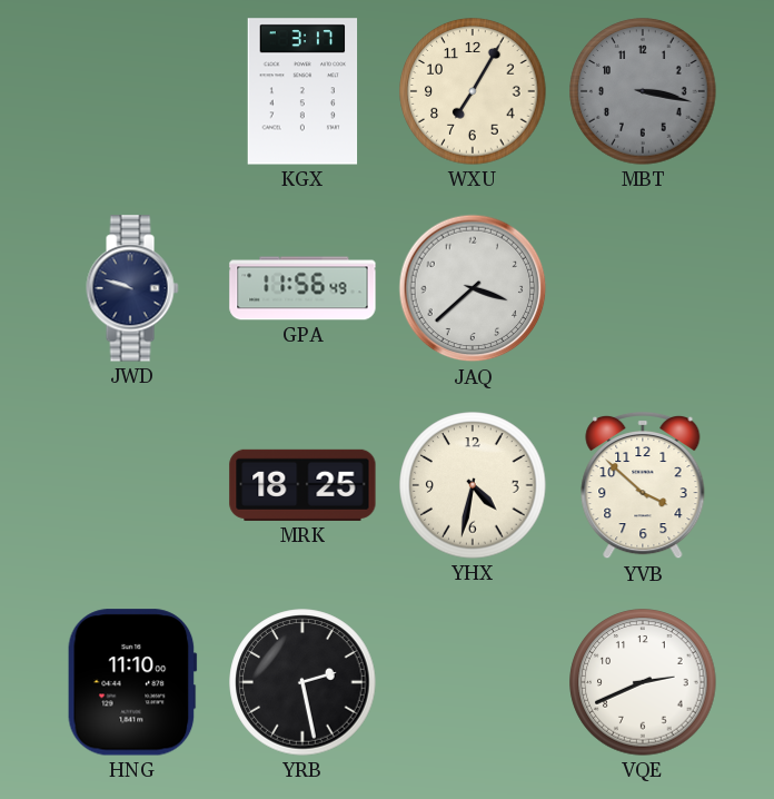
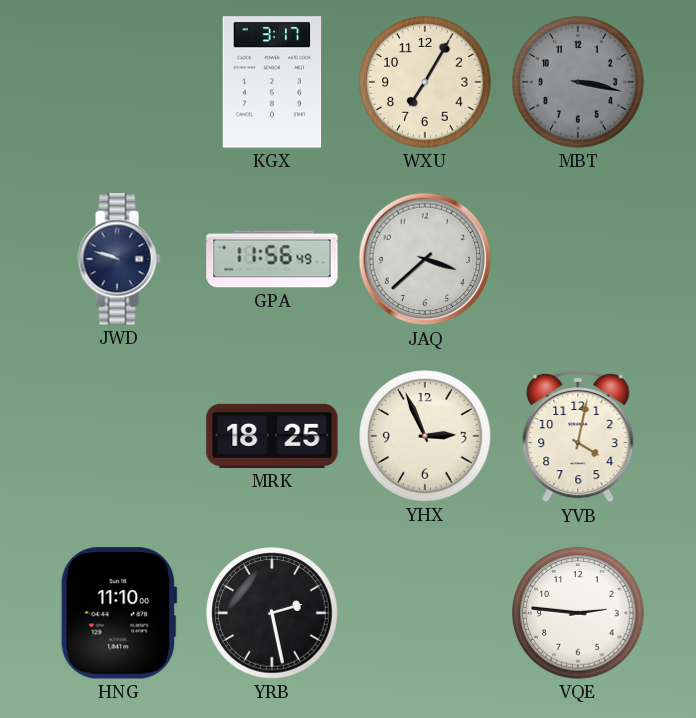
YHX: 4:32 -> 2:56 (425, 436)
YVB: 3:52 -> 4:02 (578, 436)
VQE: 2:41 -> 2:46 (578, 613)
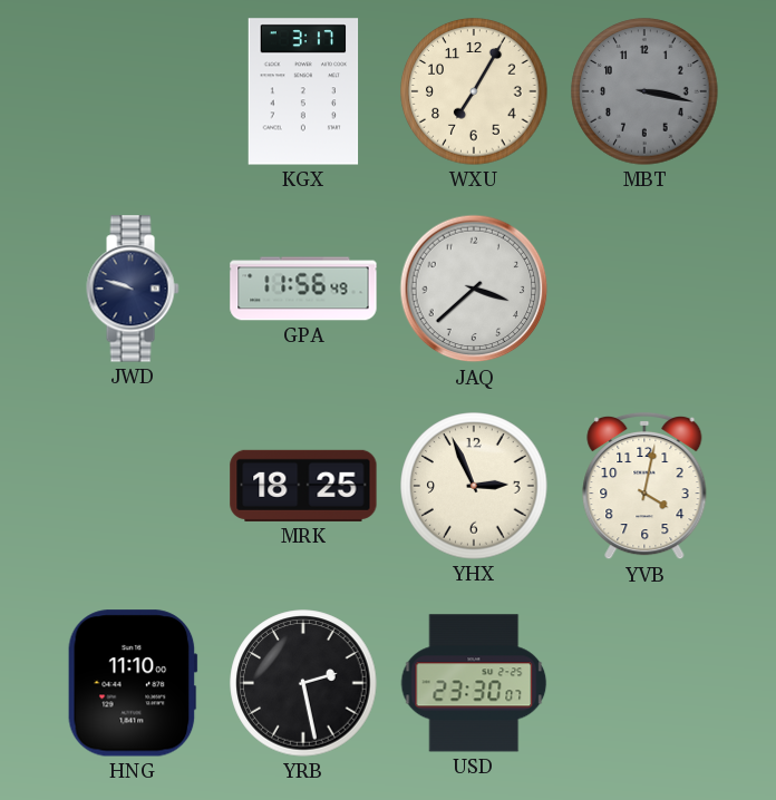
USD: none -> 23:30 (474, 683)
VQE: 2:46 -> none (578, 613)
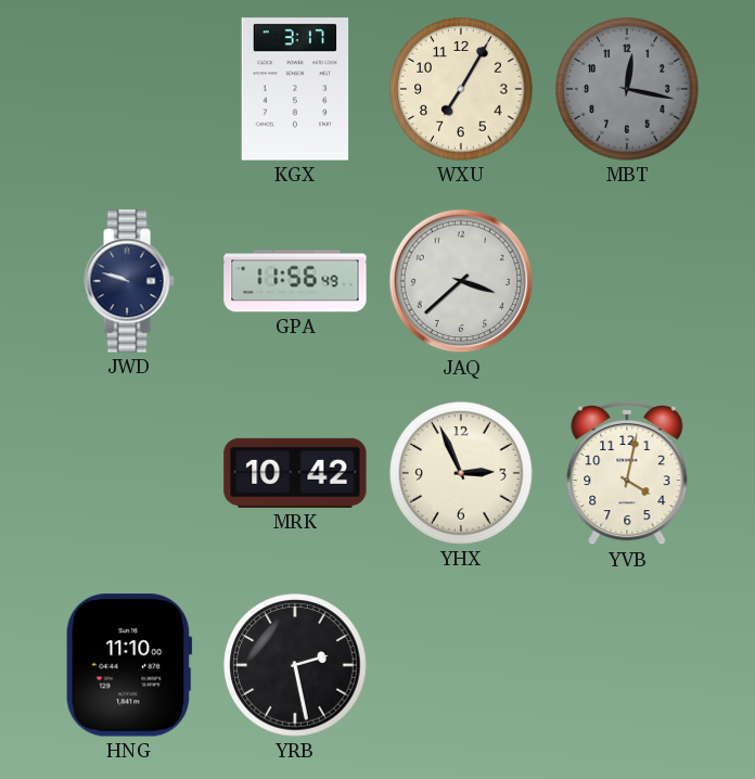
MBT: 3:17 -> 12:17 (627, 89)
MRK: 18:25 -> 10:42 (295, 473)
USD: 23:30 -> none (474, 683)
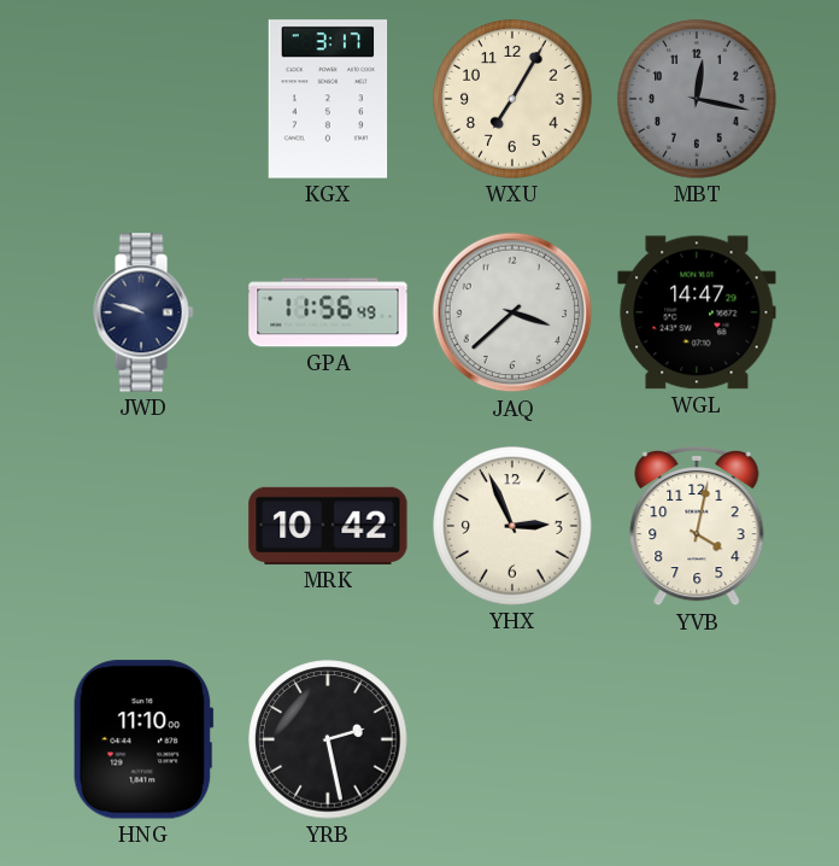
WGL: none -> 14:47 (697, 312)
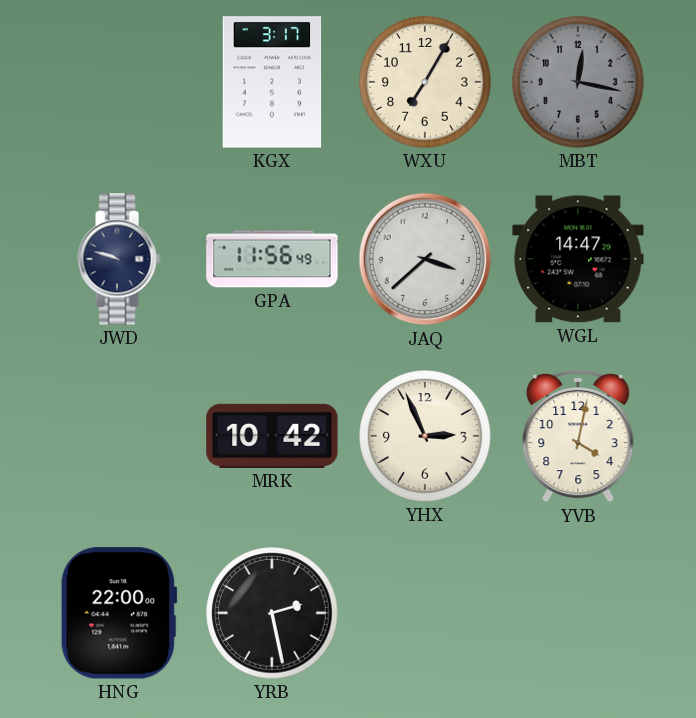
HNG: 11:10 -> 22:00 (119, 613)
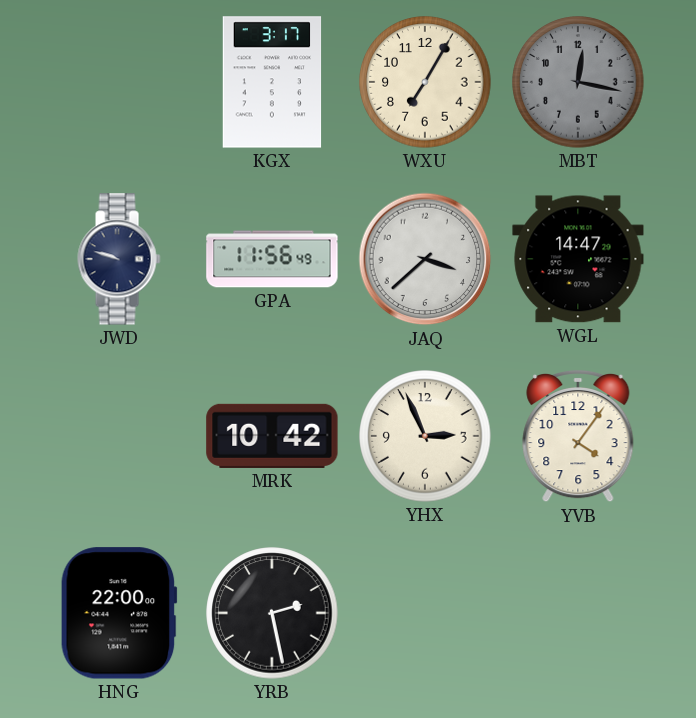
YVB: 4:02 -> 4:06 (578, 436)
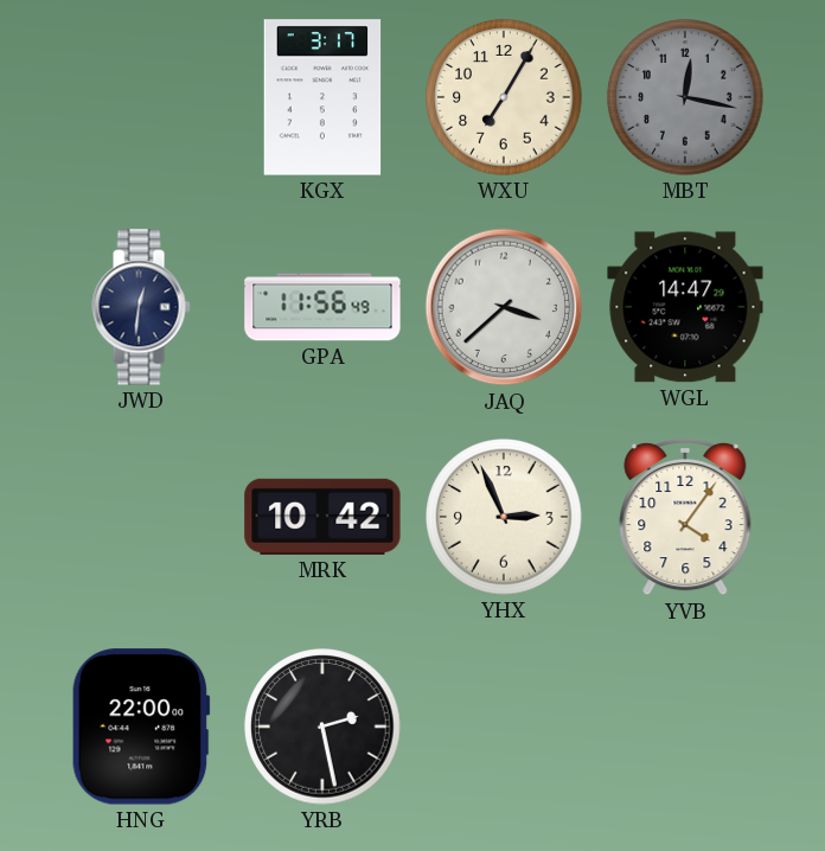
JWD: 9:48 -> 12:31 (141, 307)
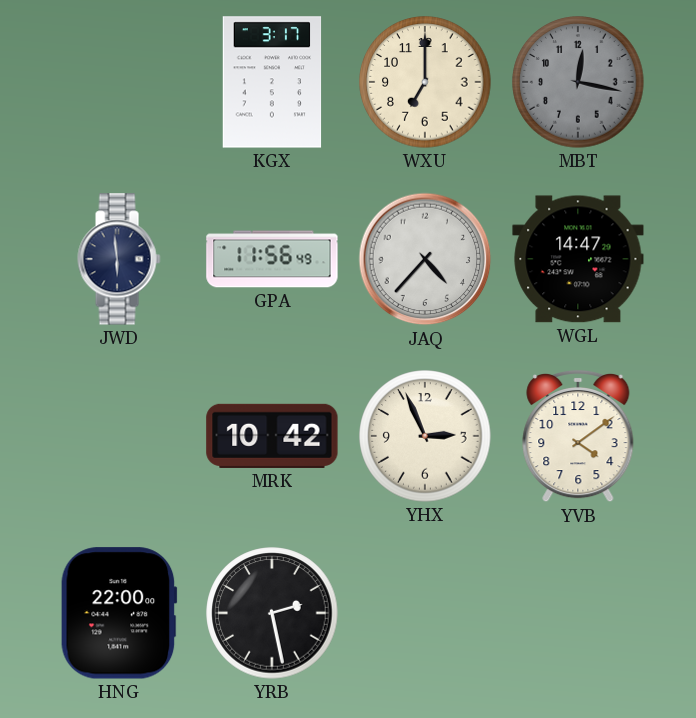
WXU: 7:05 -> 7:00 (425, 82)
JWD: 12:31 -> 5:59 (119, 259)
JAQ: 3:38 -> 4:37 (425, 259)
YVB: 4:06 -> 4:09 (578, 436)
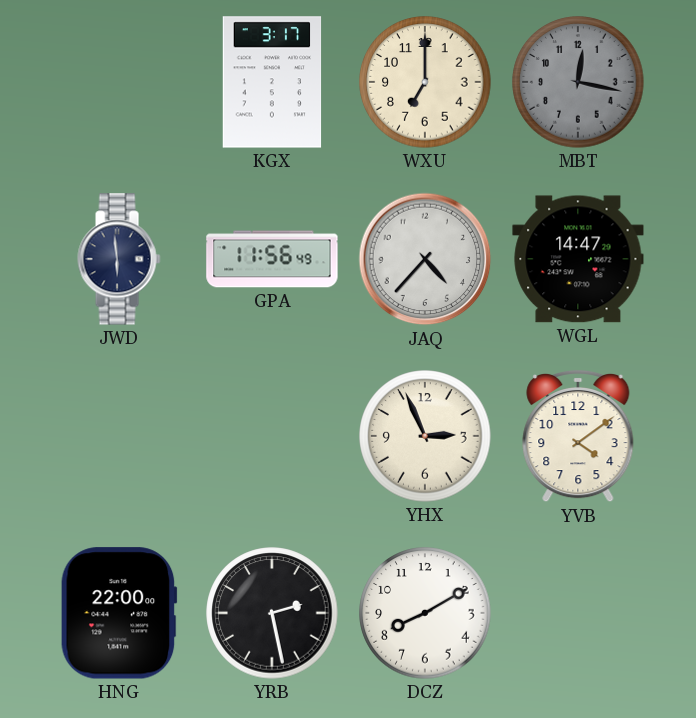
MRK: 10:42 -> none (272, 436)
DCZ: none -> 8:10 (425, 613)
